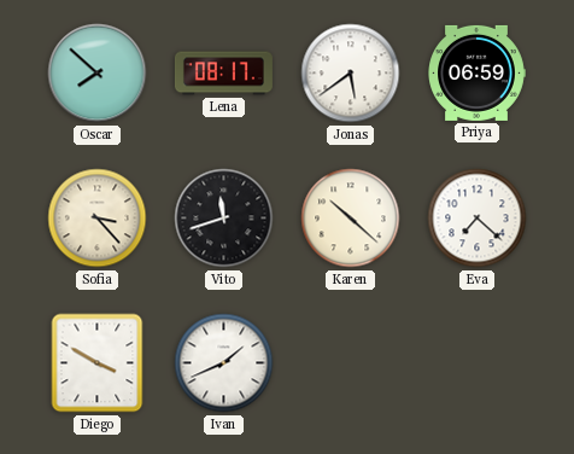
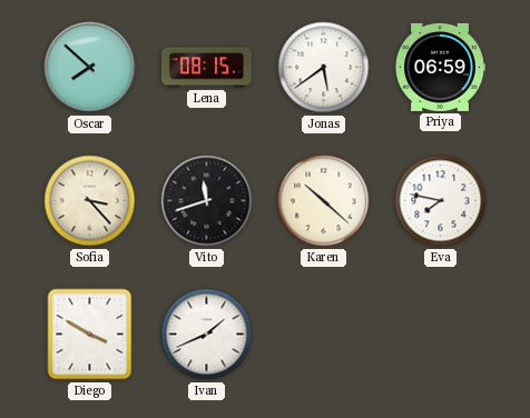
Lena: 08:17 -> 08:15 (206, 68)
Eva: 7:22 -> 7:47 (441, 201)
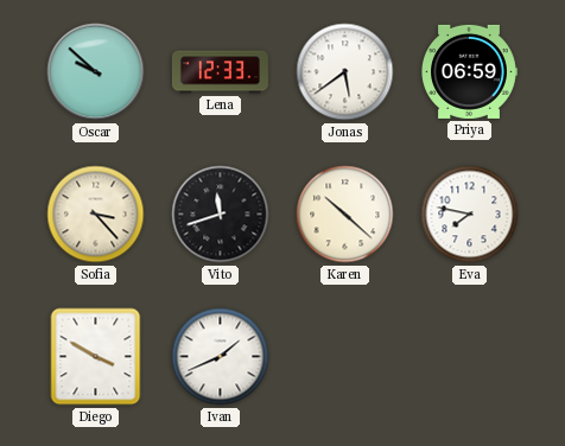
Oscar: 7:52 -> 9:52 (96, 72)
Lena: 08:15 -> 12:33 (220, 72)
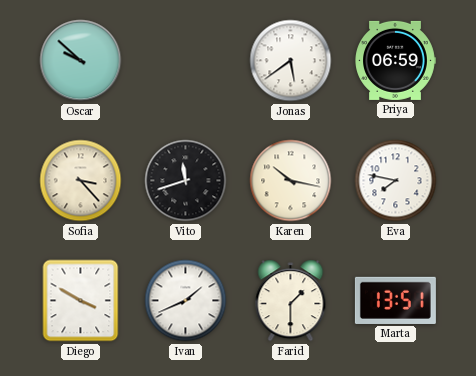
Lena: 12:33 -> none (220, 72)
Karen: 10:22 -> 10:17 (291, 181)
Farid: none -> 1:30 (291, 301)
Marta: none -> 13:51 (395, 300)
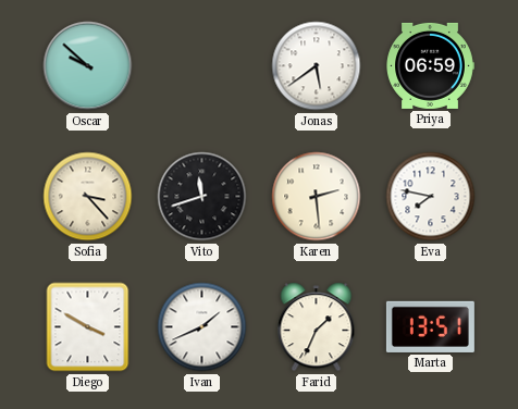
Karen: 10:17 -> 2:29 (317, 197)
Farid: 1:30 -> 1:34 (317, 327)
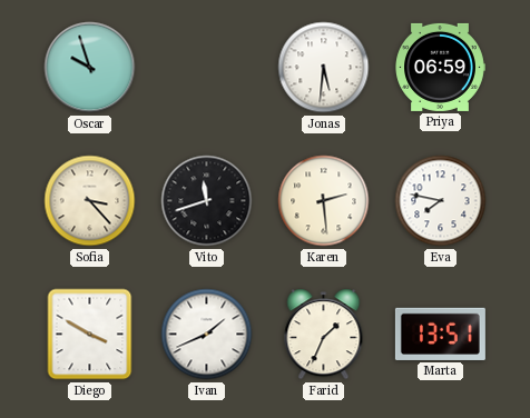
Oscar: 9:52 -> 9:57 (90, 68)
Jonas: 5:39 -> 5:31 (324, 68)
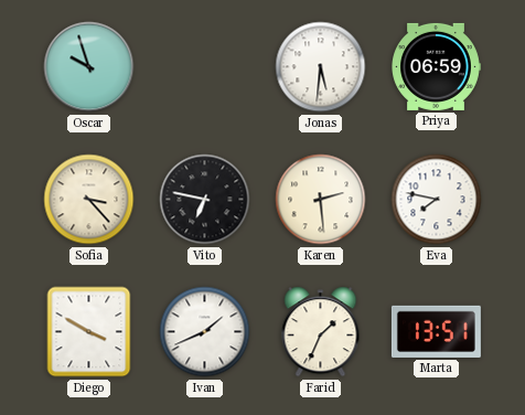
Vito: 11:42 -> 6:47 (205, 200)
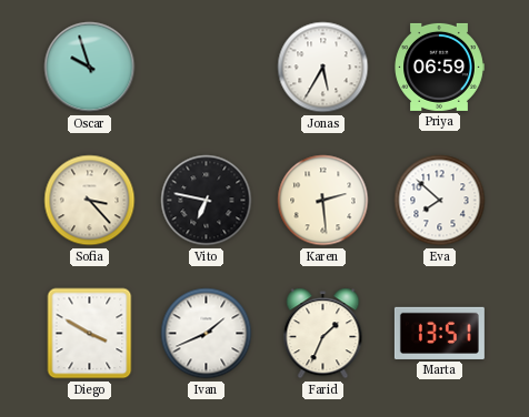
Jonas: 5:31 -> 5:35 (323, 68)
Eva: 7:47 -> 7:52 (440, 201)
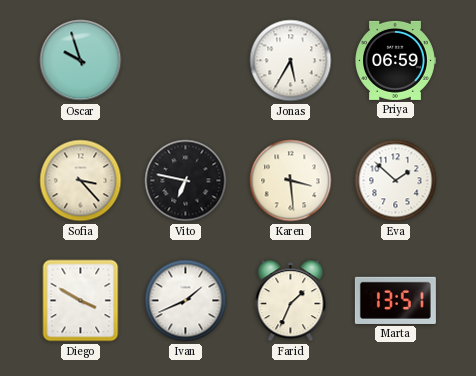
Karen: 2:29 -> 3:29 (291, 181)
Eva: 7:52 -> 1:52 (396, 181)
